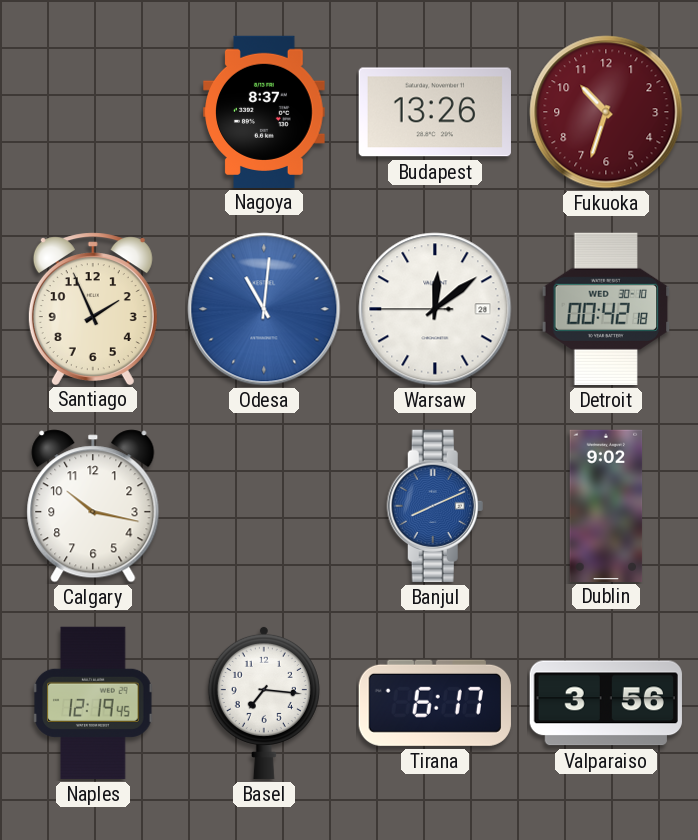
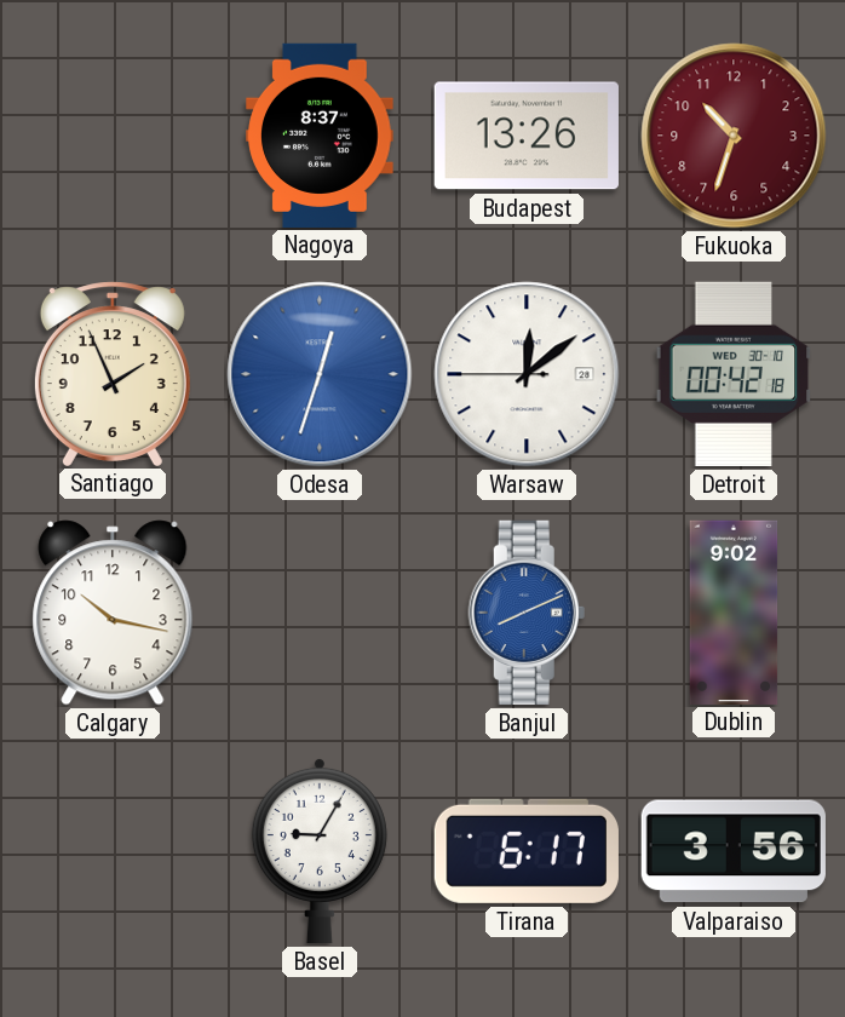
Odesa: 11:01 -> 12:33 (320, 374)
Naples: 12:19 -> none (93, 703)
Basel: 7:16 -> 9:05 (320, 850)
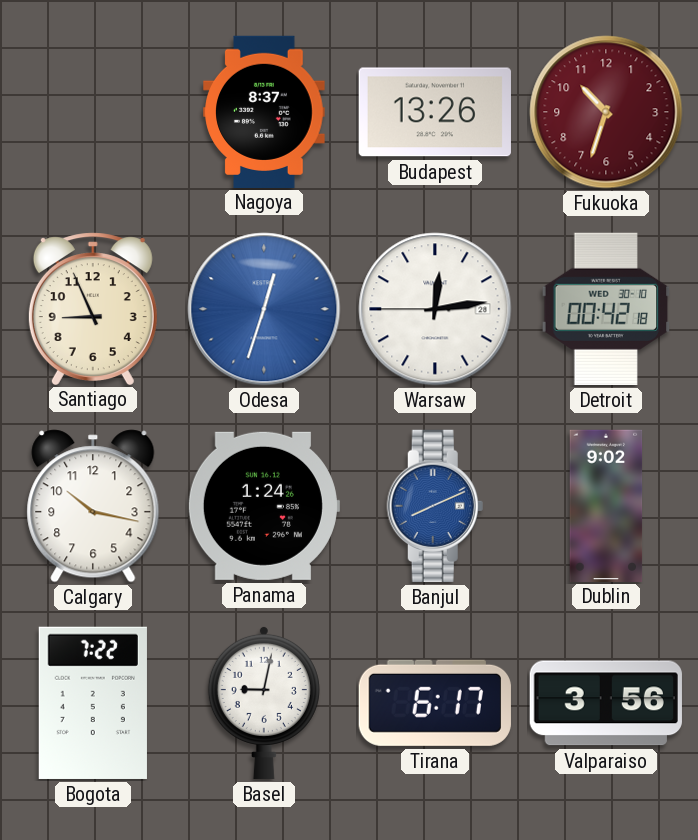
Santiago: 1:56 -> 8:56 (93, 308)
Warsaw: 12:08 -> 12:13 (435, 309)
Panama: none -> 1:24 (263, 506)
Bogota: none -> 7:22 (93, 703)
Basel: 9:05 -> 9:02 (264, 702)
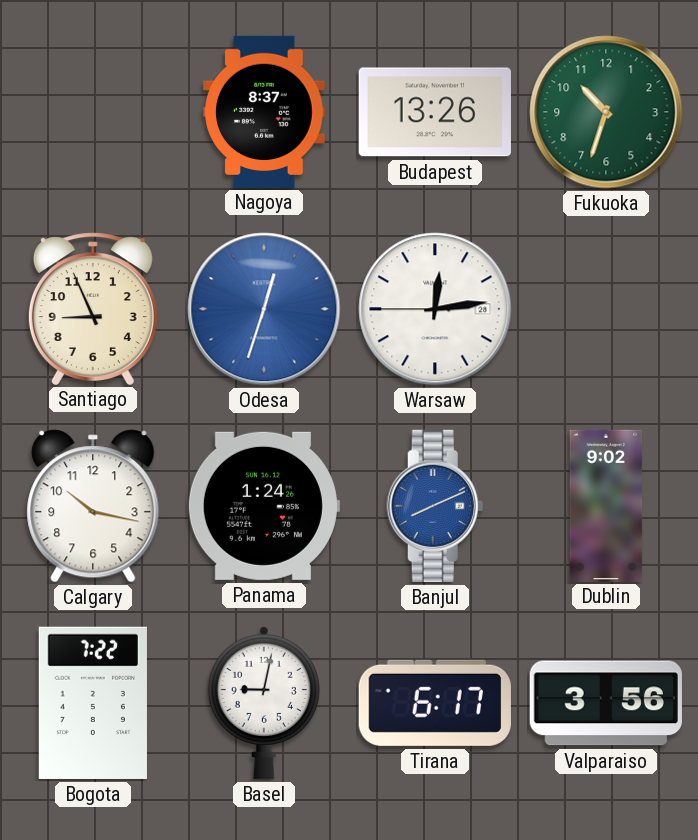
Fukuoka dial: burgundy -> green (606, 112)
Detroit: 00:42 -> none (606, 309)
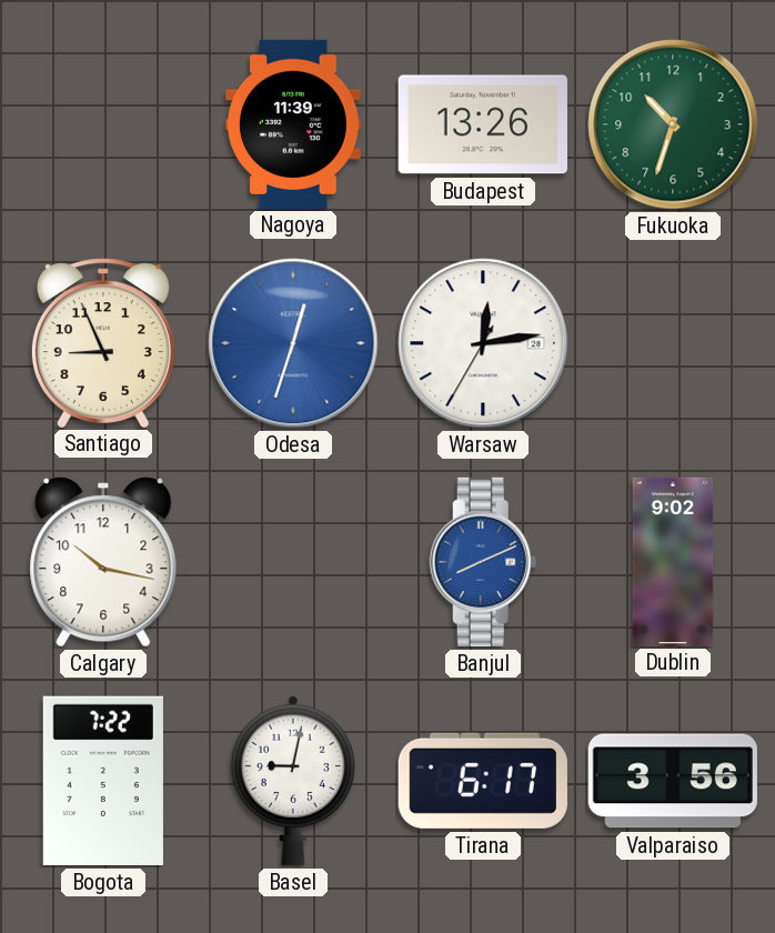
Nagoya: 8:37 -> 11:39 (293, 123)
Warsaw: 12:13:45 -> 12:13:35 (483, 343)
Panama: 1:24 -> none (263, 506)
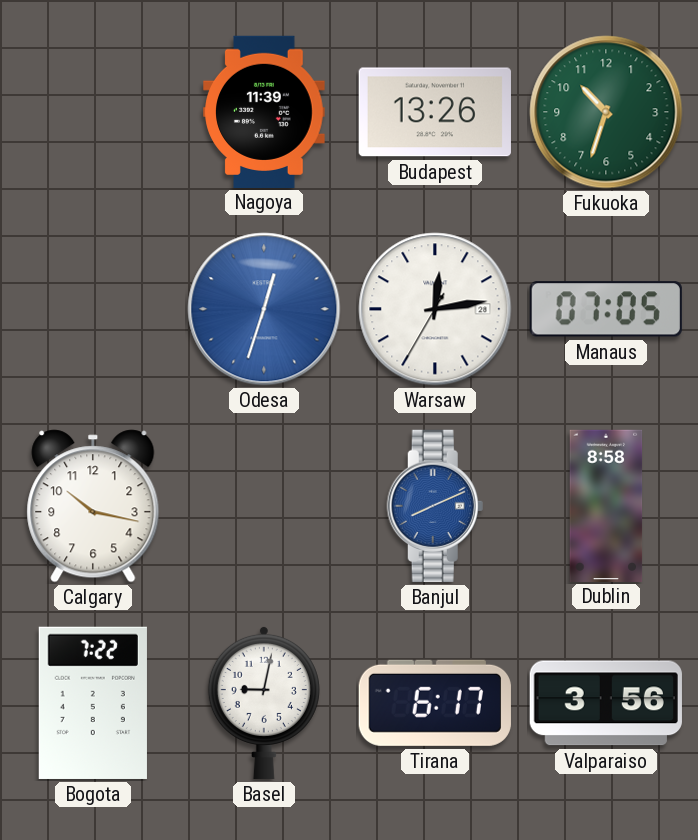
Santiago: 8:56 -> none (103, 342)
Manaus: none -> 07:05 (606, 309)
Dublin: 9:02 -> 8:58 (606, 505)
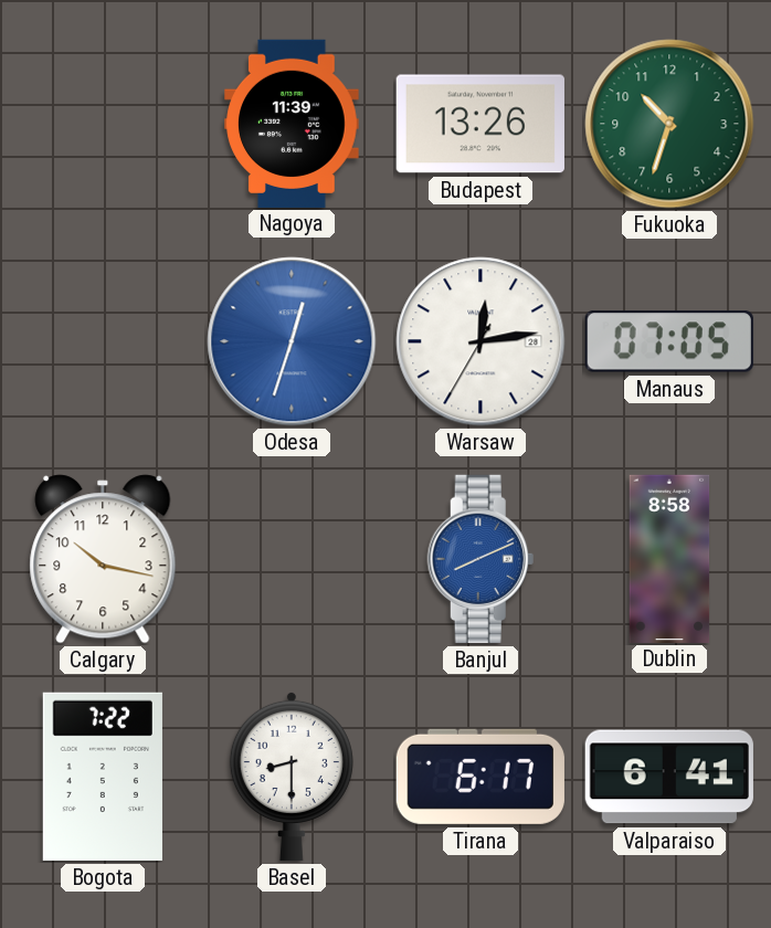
Basel: 9:02 -> 8:30 (292, 776)
Valparaiso: 3:56 -> 6:41 (669, 777)
